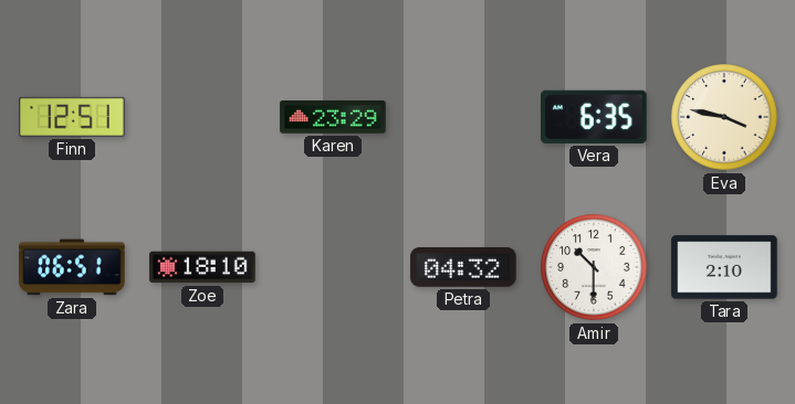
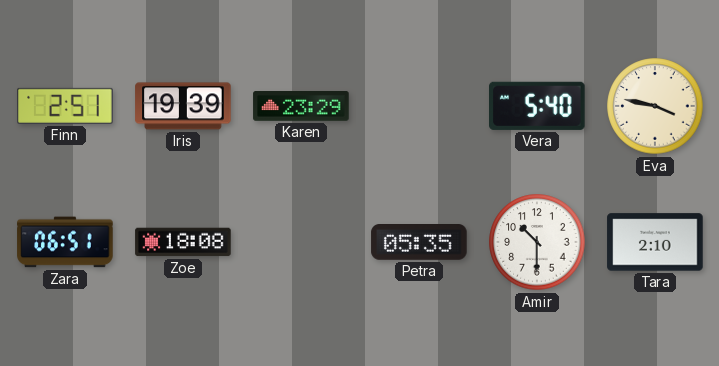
Finn: 12:51 -> 2:51 (65, 106)
Iris: none -> 19:39 (183, 106)
Vera: 6:35 -> 5:40 (537, 106)
Zoe: 18:10 -> 18:08 (183, 242)
Petra: 04:32 -> 05:35 (419, 243)
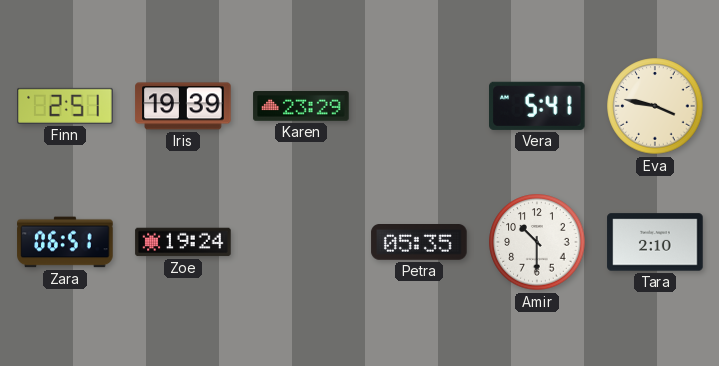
Vera: 5:40 -> 5:41 (537, 106)
Zoe: 18:08 -> 19:24 (183, 242)
